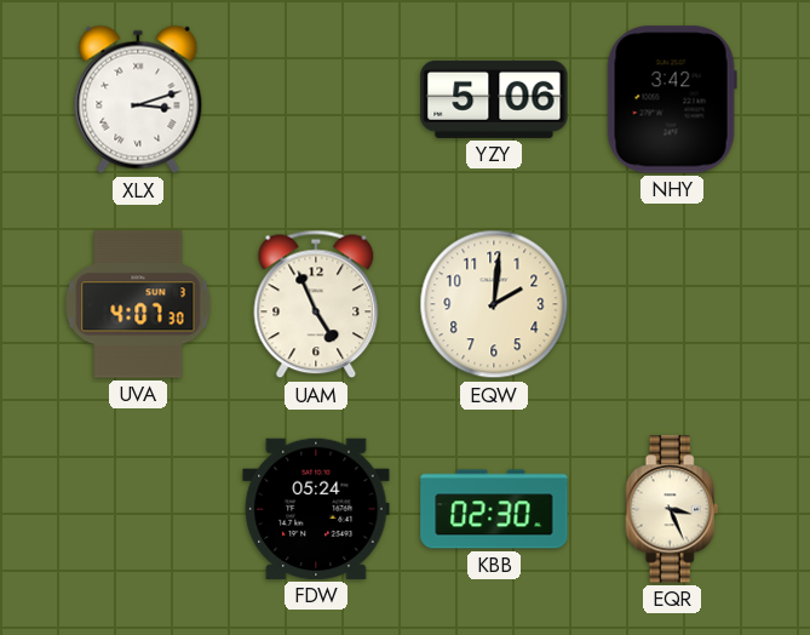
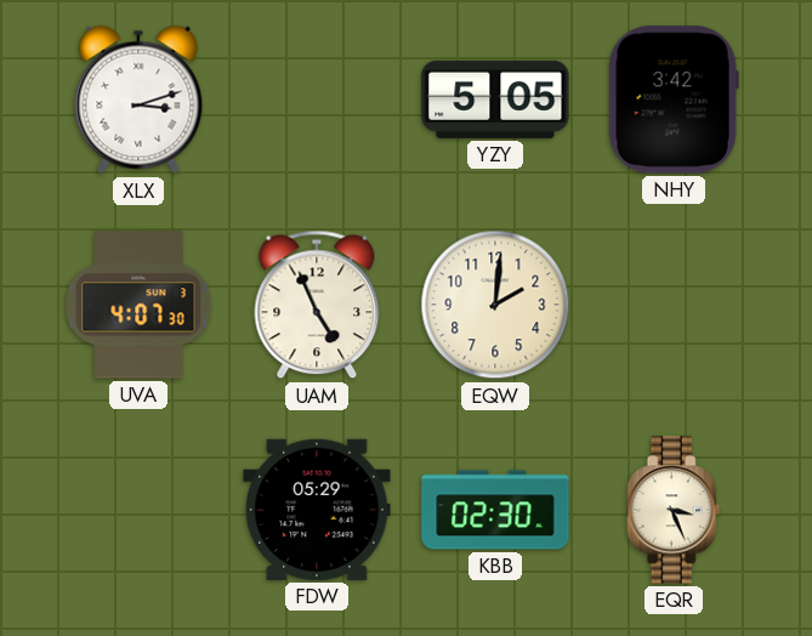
YZY: 5:06 -> 5:05 (495, 100)
FDW: 05:24 -> 05:29 (317, 510)
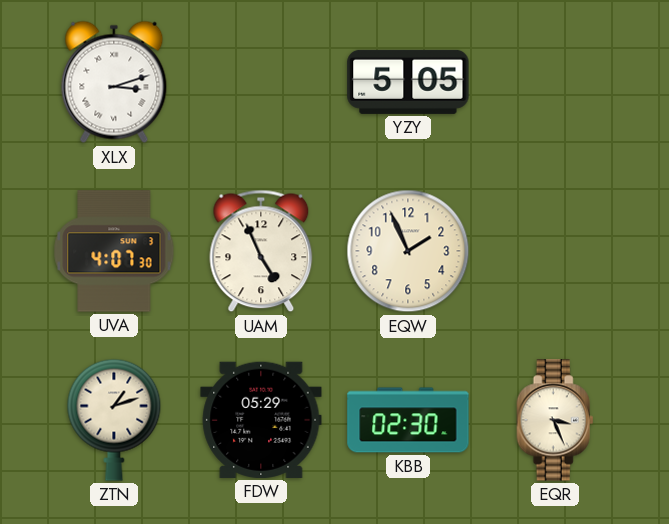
NHY: 3:42 -> none (674, 100)
EQW: 2:01 -> 1:56 (408, 251)
ZTN: none -> 1:12 (114, 420)
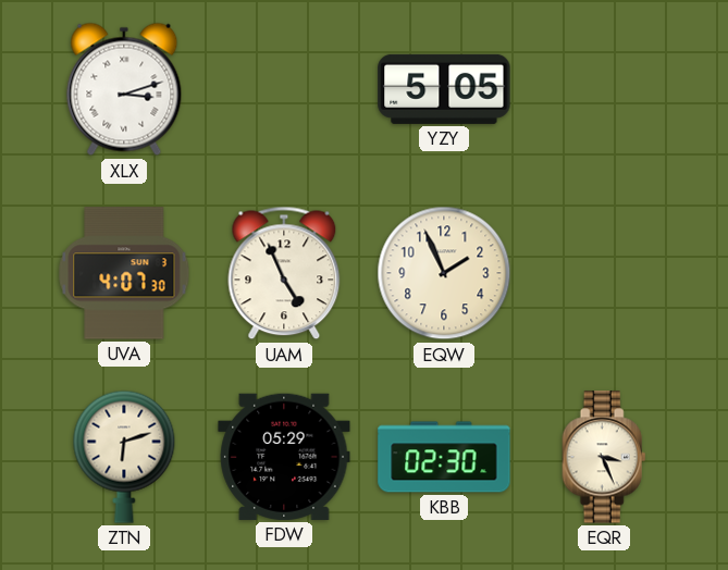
ZTN: 1:12 -> 6:12 (124, 457)
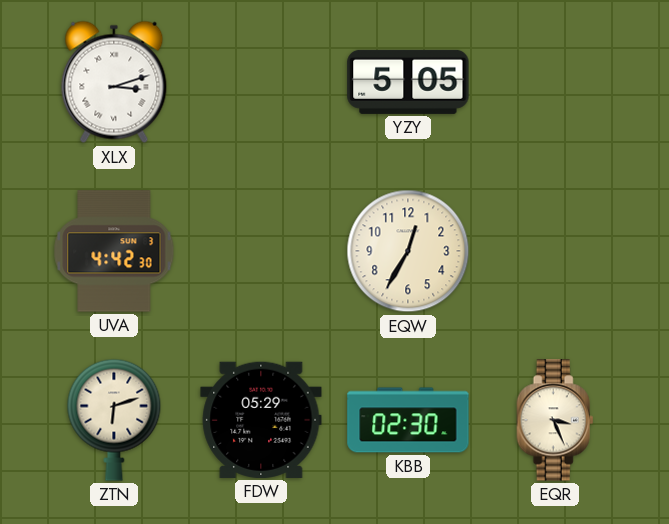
UVA: 4:07 -> 4:42 (114, 251)
UAM: 4:56 -> none (284, 273)
EQW: 1:56 -> 12:35 (408, 251)
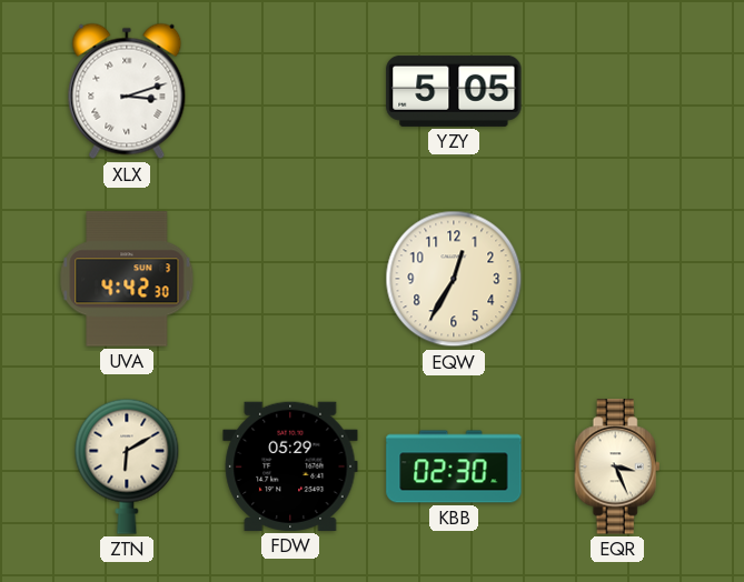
ZTN: 6:12 -> 6:10 (127, 466)
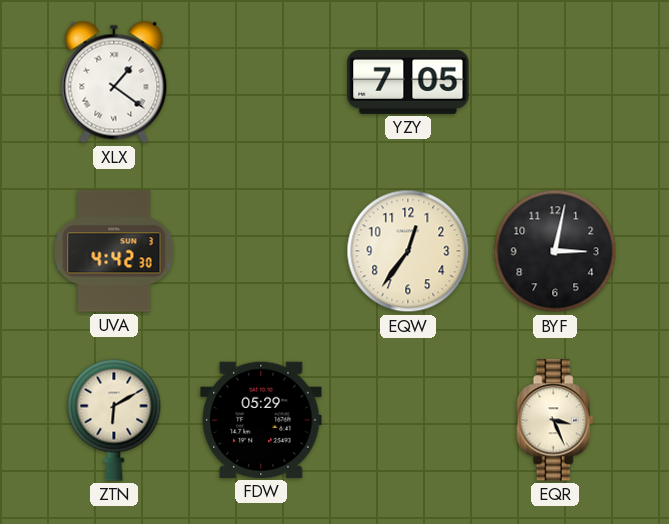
XLX: 3:12 -> 1:21 (114, 82)
YZY: 5:05 -> 7:05 (408, 82)
EQW: 12:35 -> 12:36 (408, 251)
BYF: none -> 3:02 (555, 251)
KBB: 02:30 -> none (454, 466)
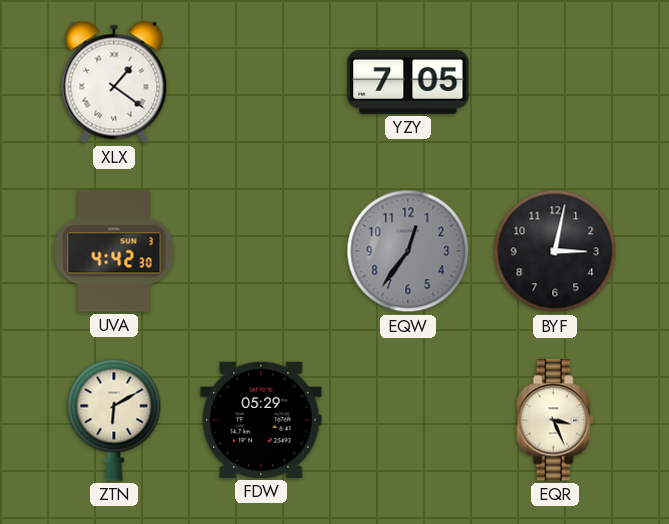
EQW dial: cream -> grey (408, 251)
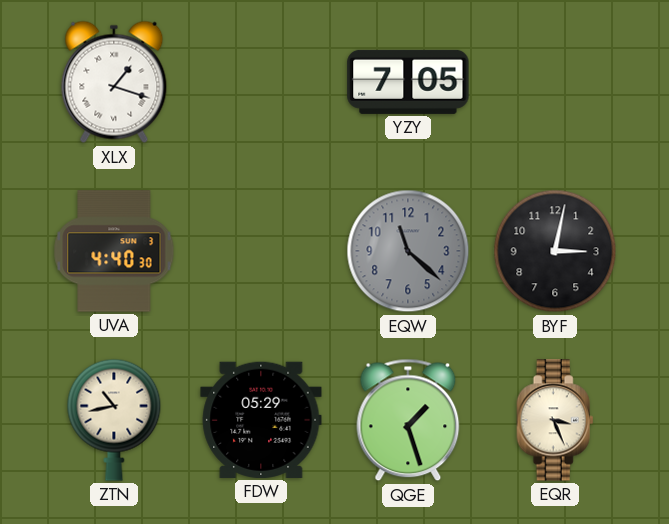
XLX: 1:21 -> 1:18 (114, 82)
UVA: 4:42 -> 4:40 (114, 251)
EQW: 12:36 -> 11:22 (408, 251)
ZTN: 6:10 -> 10:43 (114, 420)
QGE: none -> 1:27 (408, 420)
